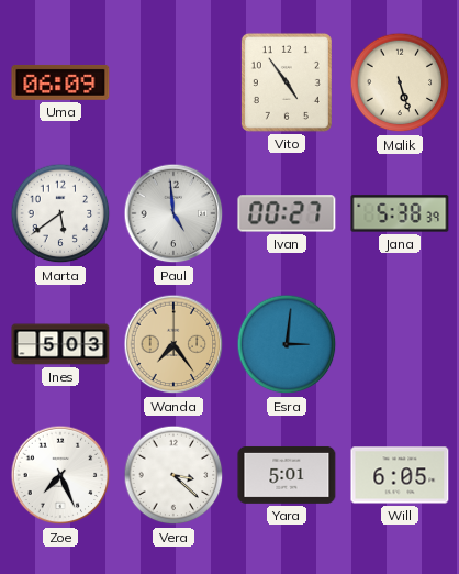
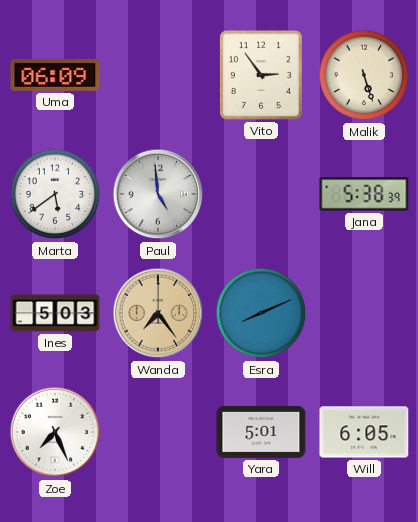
Vito: 4:54 -> 2:54 (261, 75)
Ivan: 00:27 -> none (287, 213)
Esra: 3:01 -> 8:11 (261, 313)
Vera: 3:22 -> none (173, 475)
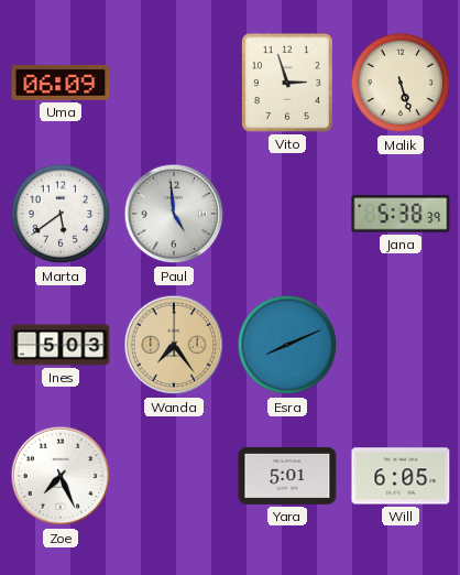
Vito: 2:54 -> 2:57 (287, 83)
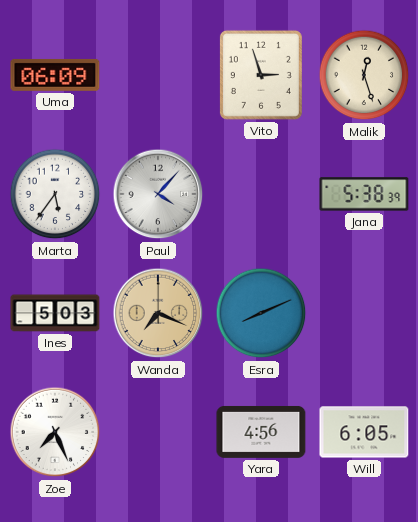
Malik: 5:27 -> 12:27 (364, 75)
Marta: 5:39 -> 5:36 (55, 194)
Paul: 4:59 -> 4:07 (158, 194)
Wanda: 7:24 -> 7:19 (158, 313)
Yara: 5:01 -> 4:56 (261, 432)
